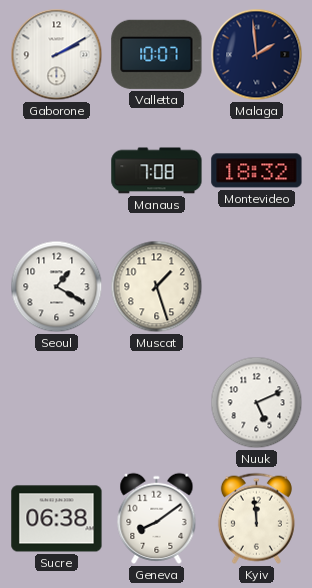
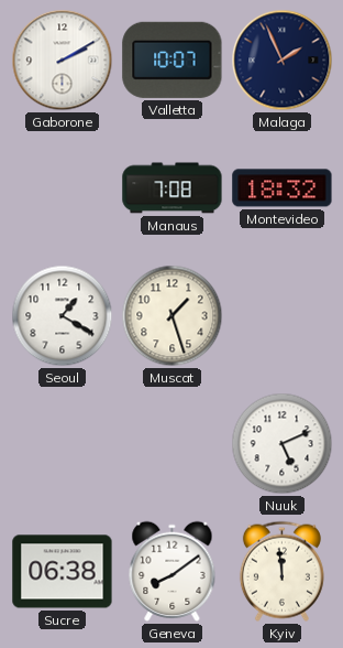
Malaga: 1:59 -> 1:56 (283, 61)
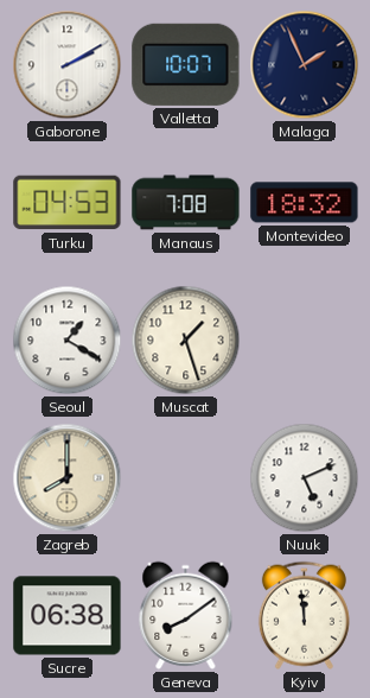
Turku: none -> 04:53 (68, 203)
Zagreb: none -> 8:00 (68, 478)
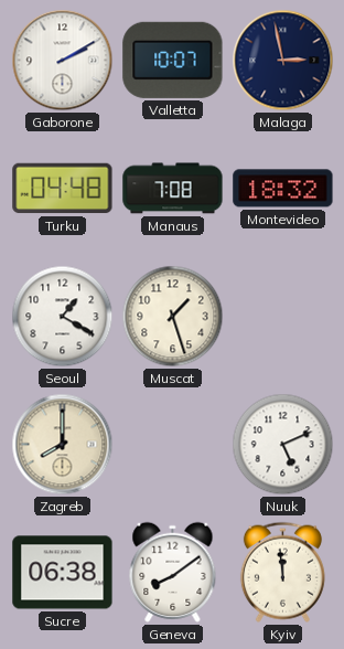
Malaga: 1:56 -> 2:58 (283, 61)
Turku: 04:53 -> 04:48 (63, 189)
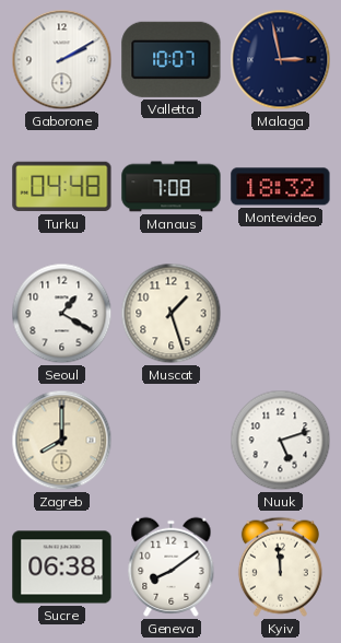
Nuuk: 5:11 -> 5:12 (281, 441)
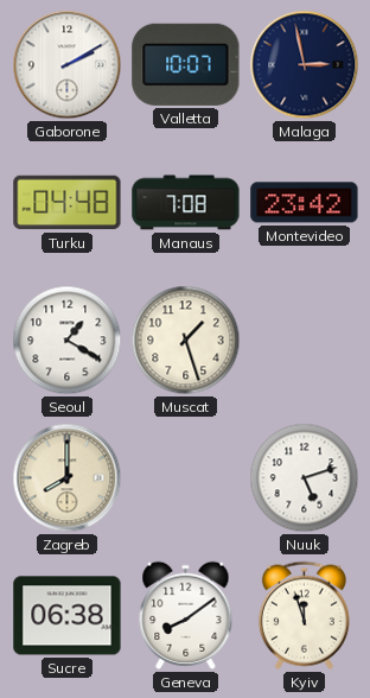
Montevideo: 18:32 -> 23:42 (305, 203)
Kyiv: 11:59 -> 11:57 (304, 615)
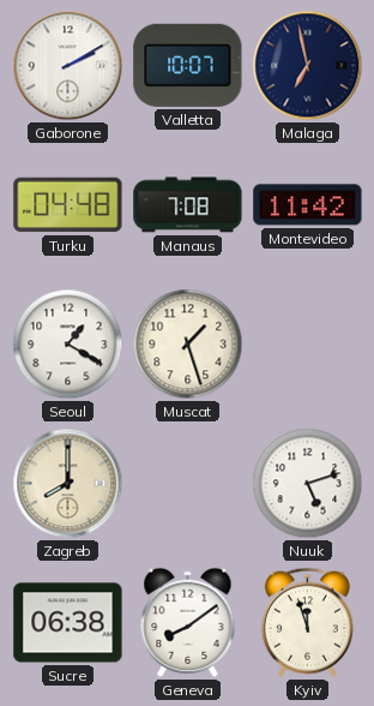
Malaga: 2:58 -> 6:58 (308, 66)
Montevideo: 23:42 -> 11:42 (308, 205)
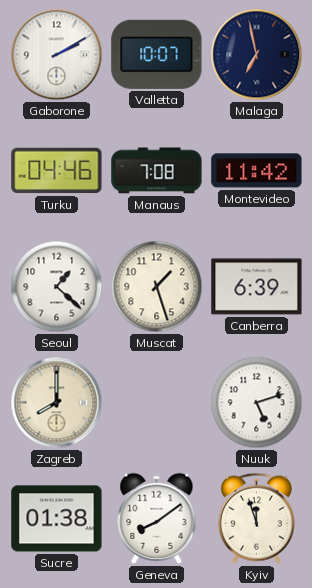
Turku: 04:48 -> 04:46 (57, 171)
Seoul: 1:20 -> 1:22 (57, 287)
Canberra: none -> 6:39 (257, 287)
Sucre: 06:38 -> 01:38 (57, 519)
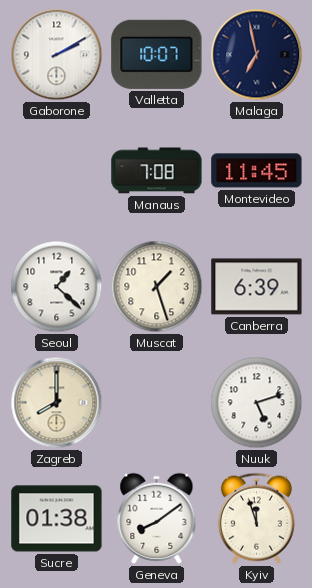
Turku: 04:46 -> none (57, 171)
Montevideo: 11:42 -> 11:45 (257, 171)
